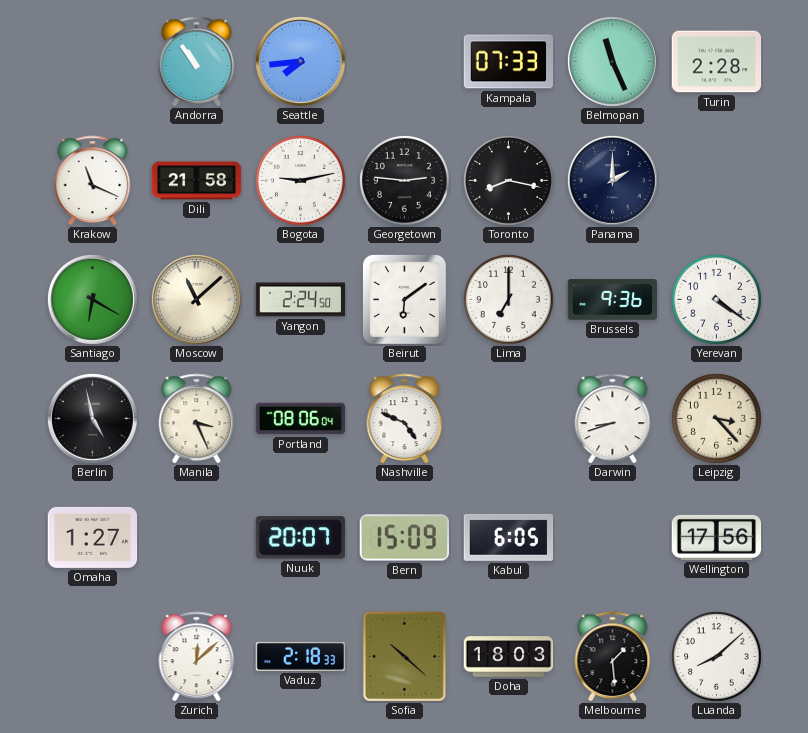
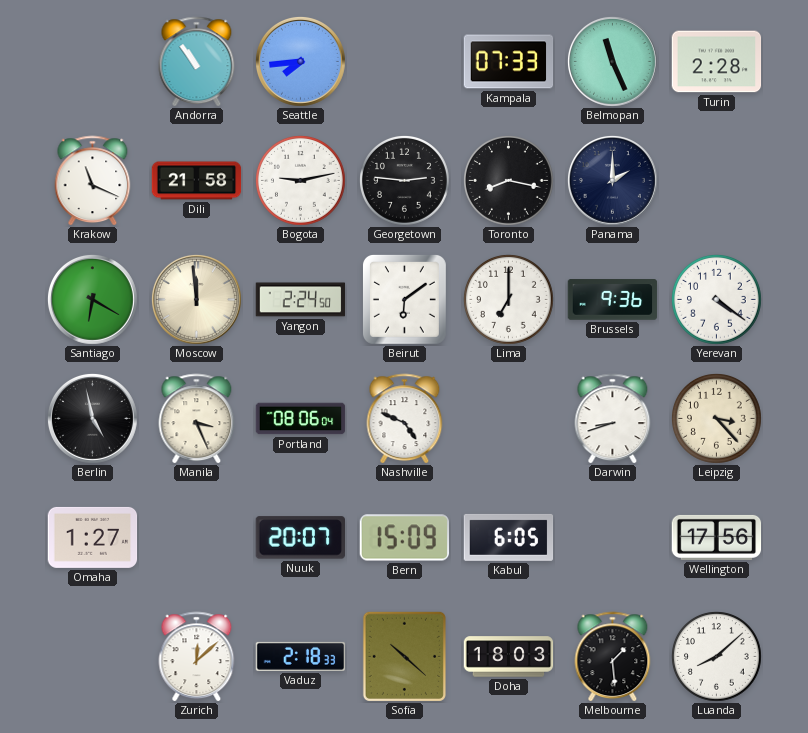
Moscow: 11:08 -> 11:59 (196, 299)
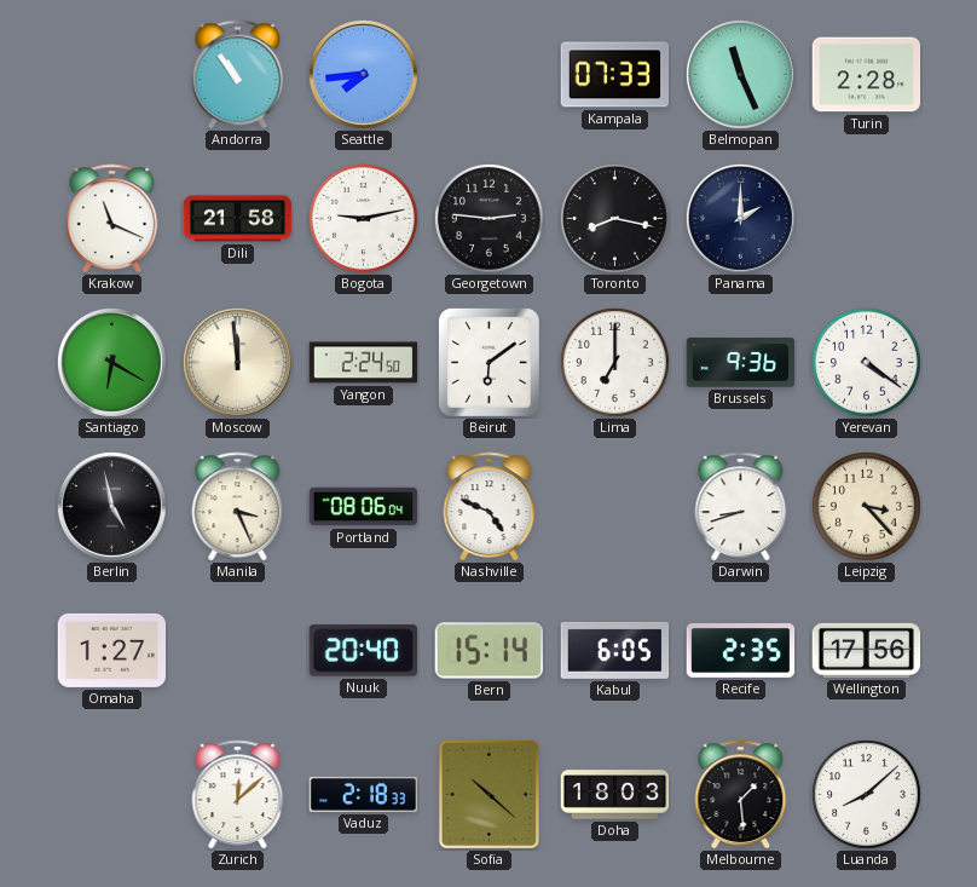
Nuuk: 20:07 -> 20:40 (363, 651)
Bern: 15:09 -> 15:14 (489, 651)
Recife: none -> 2:35 (741, 651)
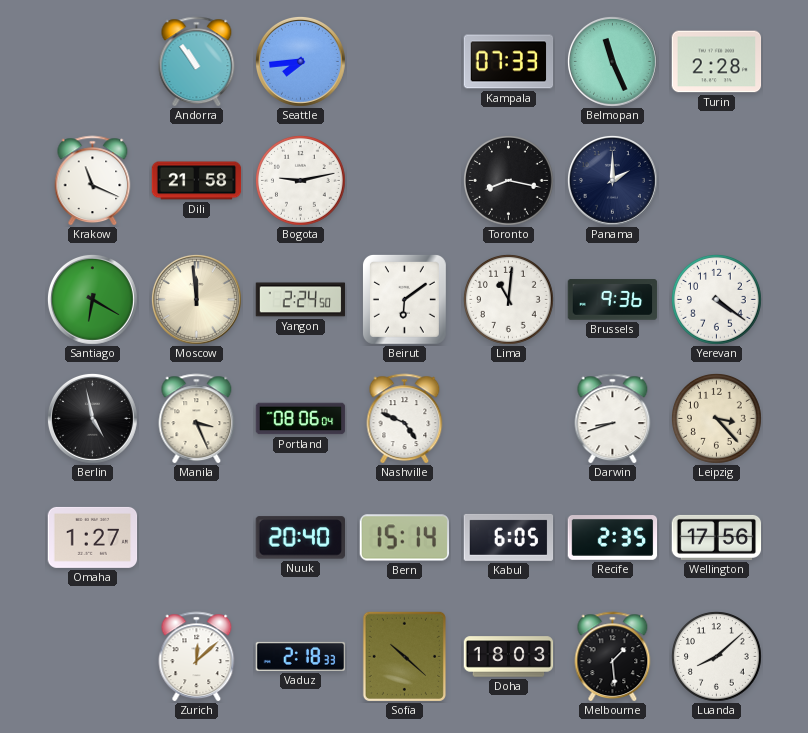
Georgetown: 2:46 -> none (490, 219)
Lima: 7:00 -> 11:01 (509, 300)
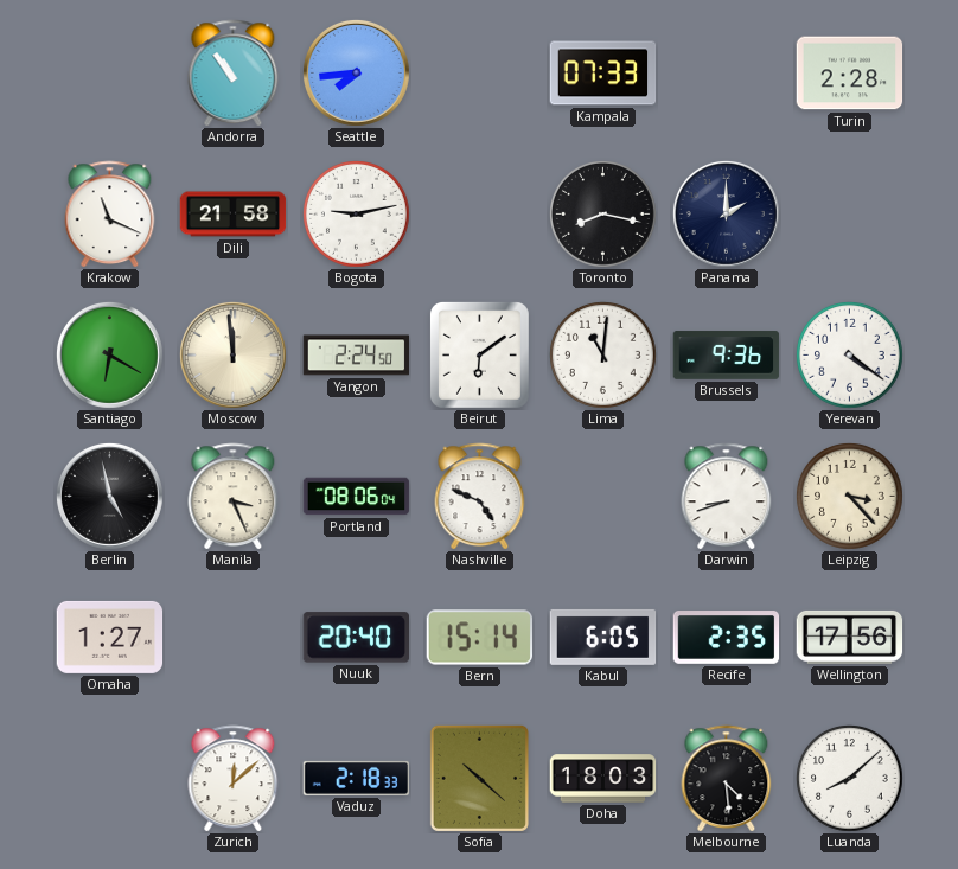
Belmopan: 11:26 -> none (612, 61)
Melbourne: 1:29 -> 4:29 (727, 779)
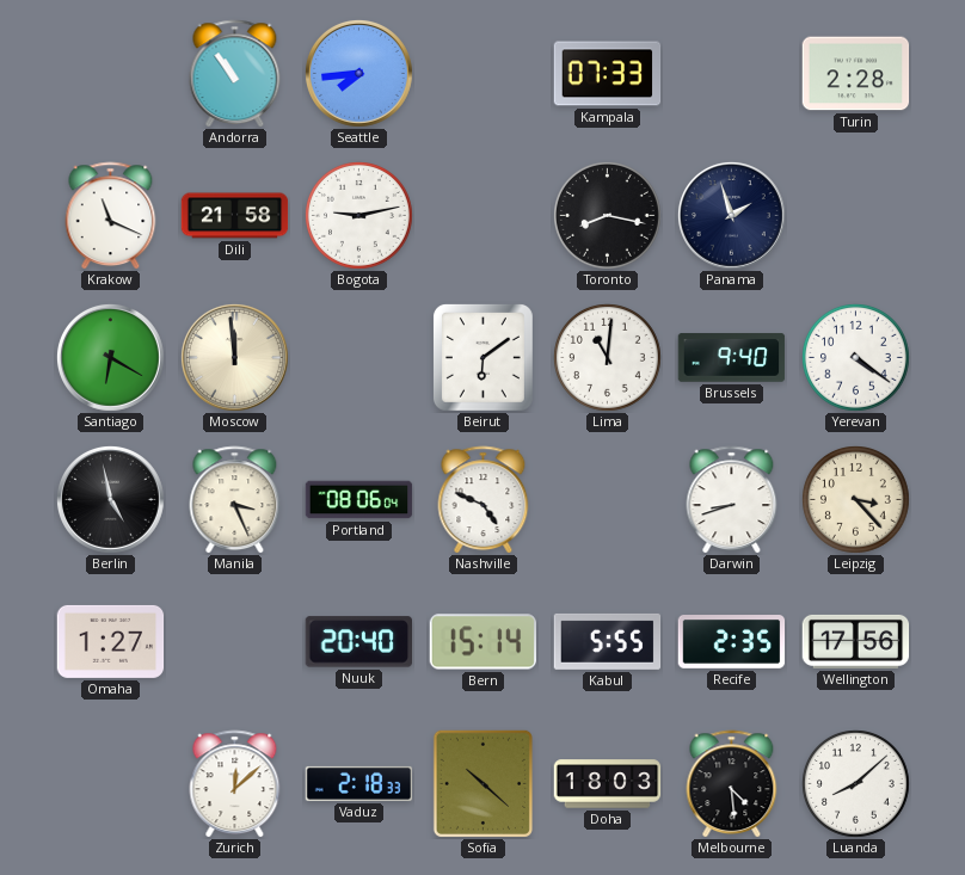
Panama: 2:00 -> 1:57 (731, 215)
Yangon: 2:24 -> none (357, 356)
Brussels: 9:36 -> 9:40 (732, 358)
Kabul: 6:05 -> 5:55 (608, 641)
